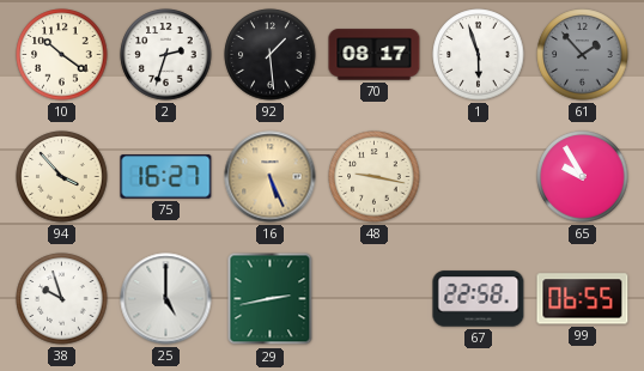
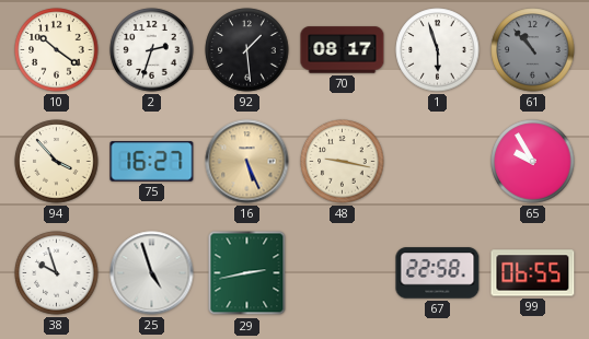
61: 1:53 -> 10:53 (533, 50)
25: 5:00 -> 4:57 (152, 273)
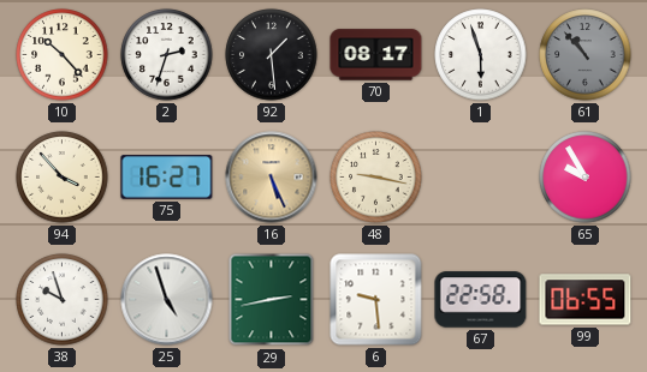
10: 10:21 -> 10:23 (63, 55)
6: none -> 9:29 (376, 300)
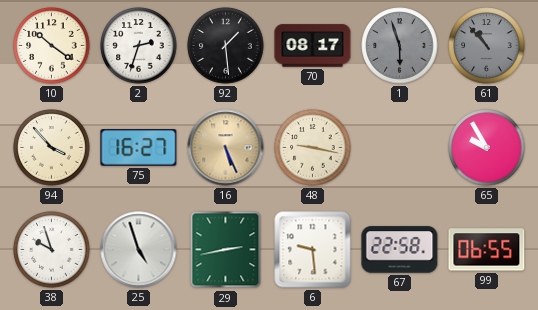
10: 10:23 -> 10:21 (52, 46)
1 dial: white -> grey (400, 46)
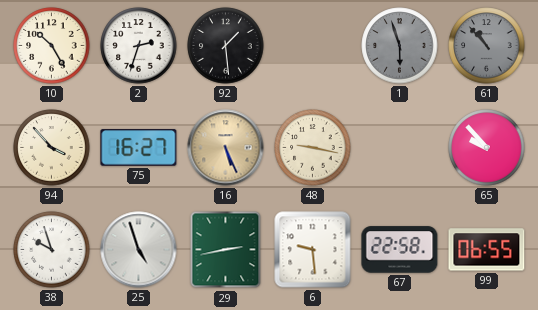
10: 10:21 -> 10:25 (52, 46)
70: 08:17 -> none (313, 46)
65: 9:55 -> 9:53 (487, 148)
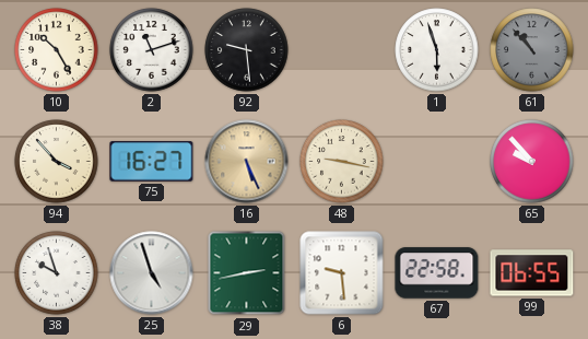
2: 2:33 -> 11:12 (152, 50)
92: 1:29 -> 9:29 (247, 50)
1 dial: grey -> white (437, 50)
